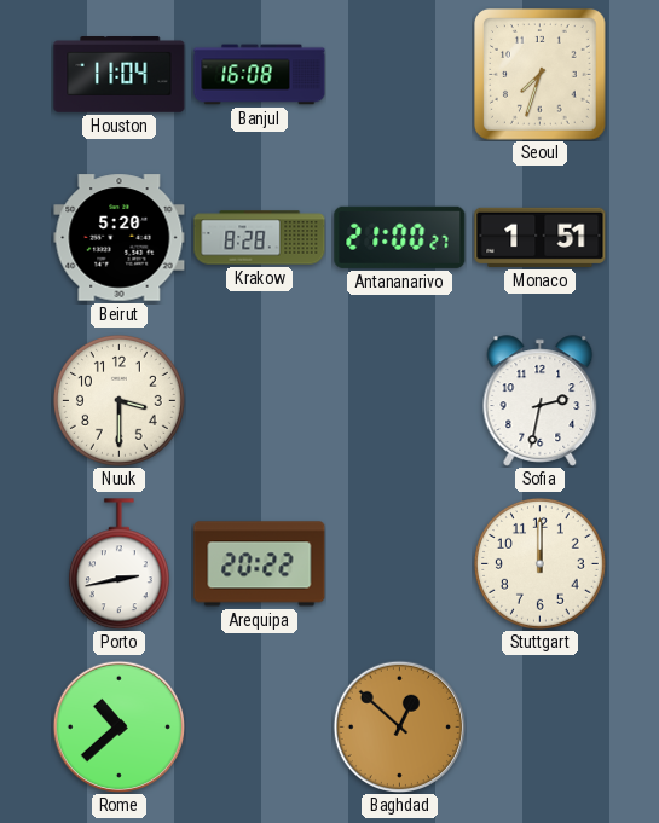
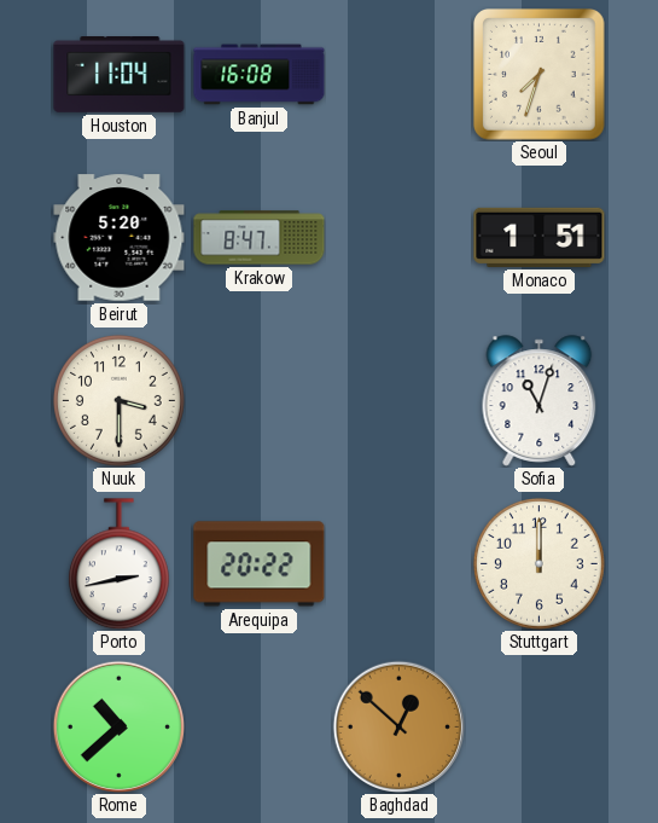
Krakow: 8:28 -> 8:47 (260, 238)
Antananarivo: 21:00 -> none (400, 237)
Sofia: 2:32 -> 11:03 (540, 401)
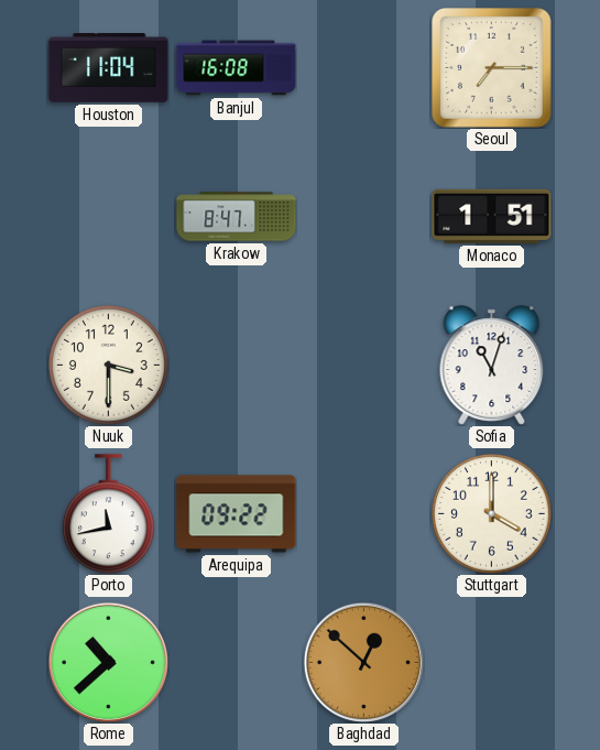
Seoul: 7:33 -> 7:15 (492, 68)
Beirut: 5:20 -> none (120, 238)
Porto: 2:43 -> 11:43 (108, 514)
Arequipa: 20:22 -> 09:22 (237, 514)
Stuttgart: 12:00 -> 4:00 (491, 513)
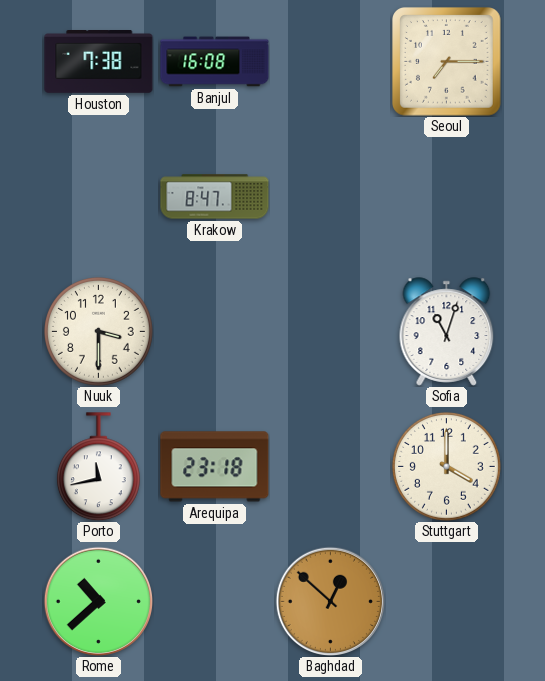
Houston: 11:04 -> 7:38 (99, 62)
Monaco: 1:51 -> none (492, 216)
Arequipa: 09:22 -> 23:18 (215, 467)
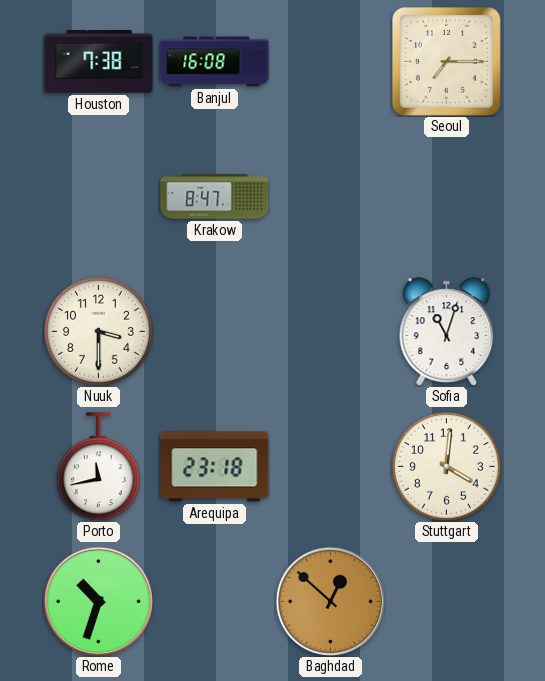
Stuttgart: 4:00 -> 4:01 (446, 466)
Rome: 10:38 -> 10:33 (98, 601)
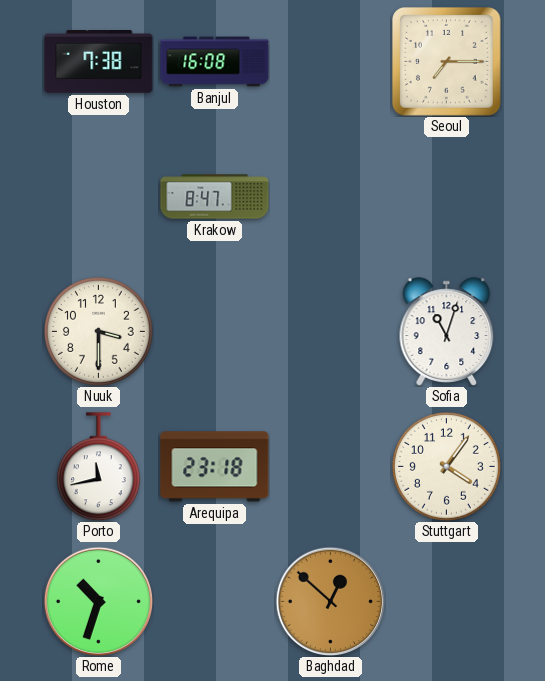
Stuttgart: 4:01 -> 4:06 (446, 466)
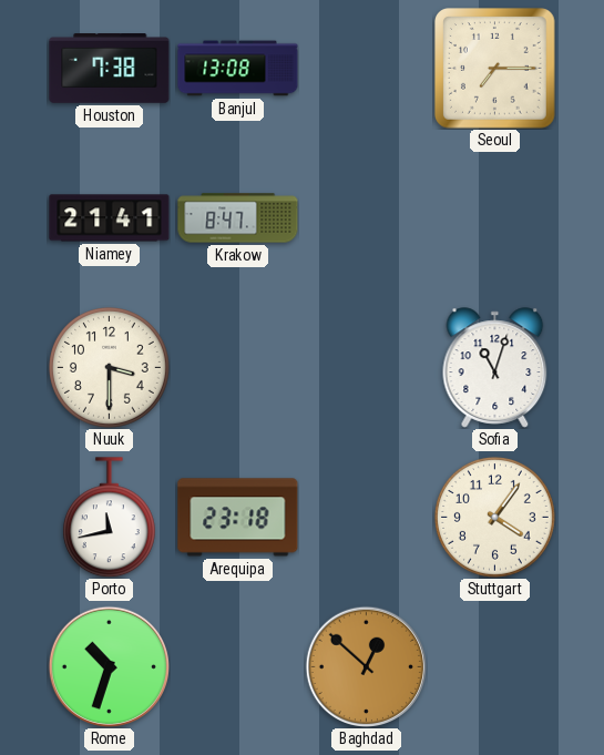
Banjul: 16:08 -> 13:08 (238, 69)
Niamey: none -> 21:41 (110, 218)
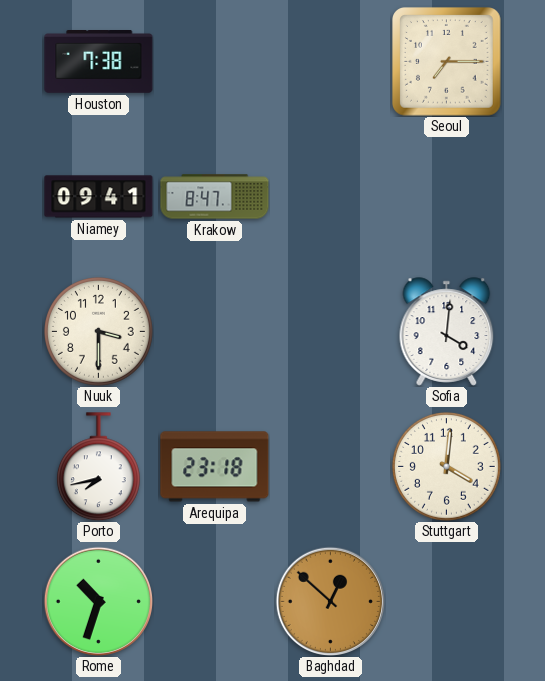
Banjul: 13:08 -> none (238, 69)
Niamey: 21:41 -> 09:41 (99, 197)
Sofia: 11:03 -> 4:01 (447, 332)
Porto: 11:43 -> 7:43 (98, 467)
Stuttgart: 4:06 -> 4:01 (446, 466)
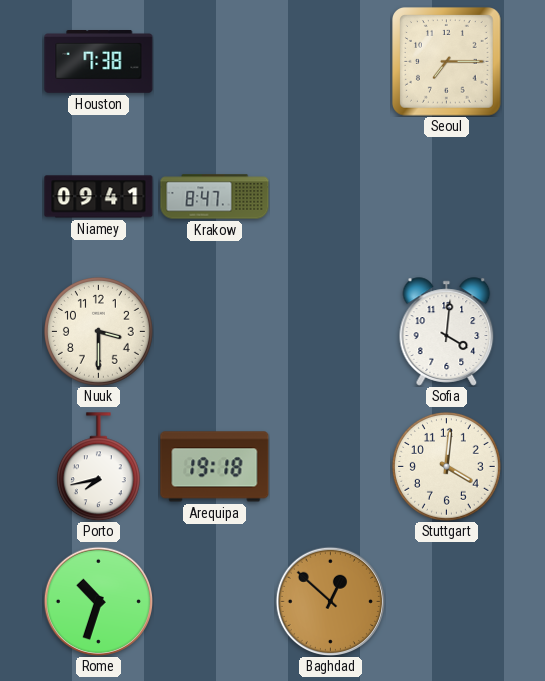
Arequipa: 23:18 -> 19:18 (215, 467)
